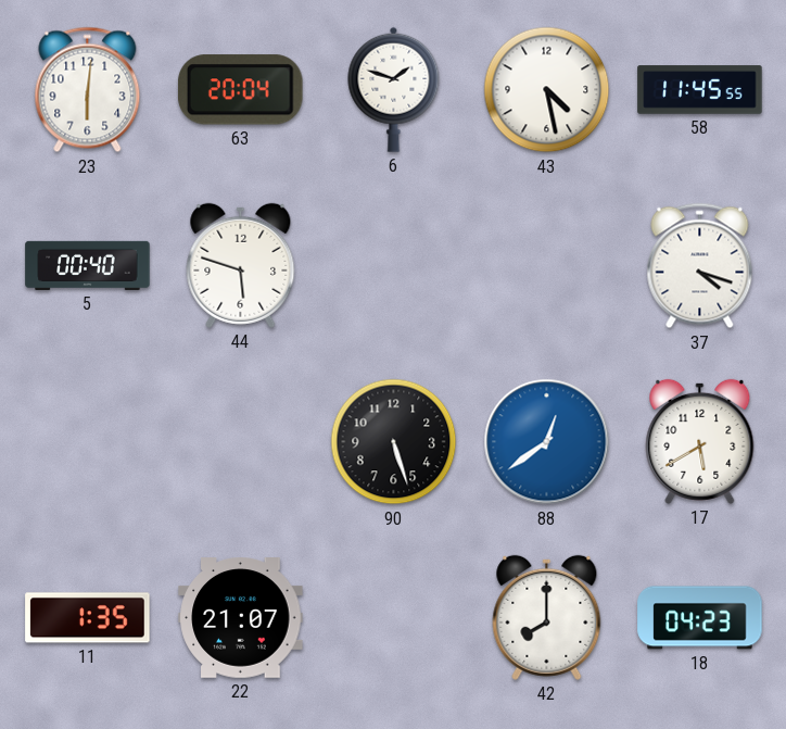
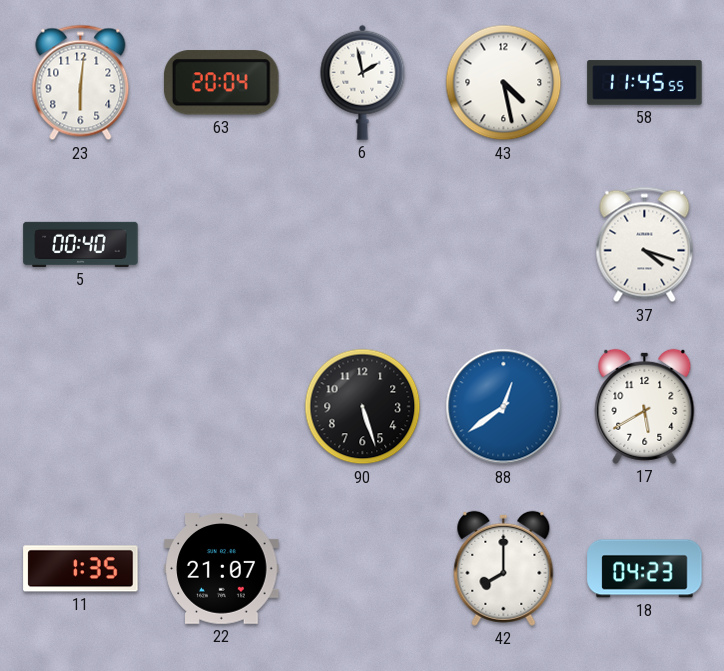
6: 1:48 -> 1:58 (363, 82)
44: 5:48 -> none (241, 265)
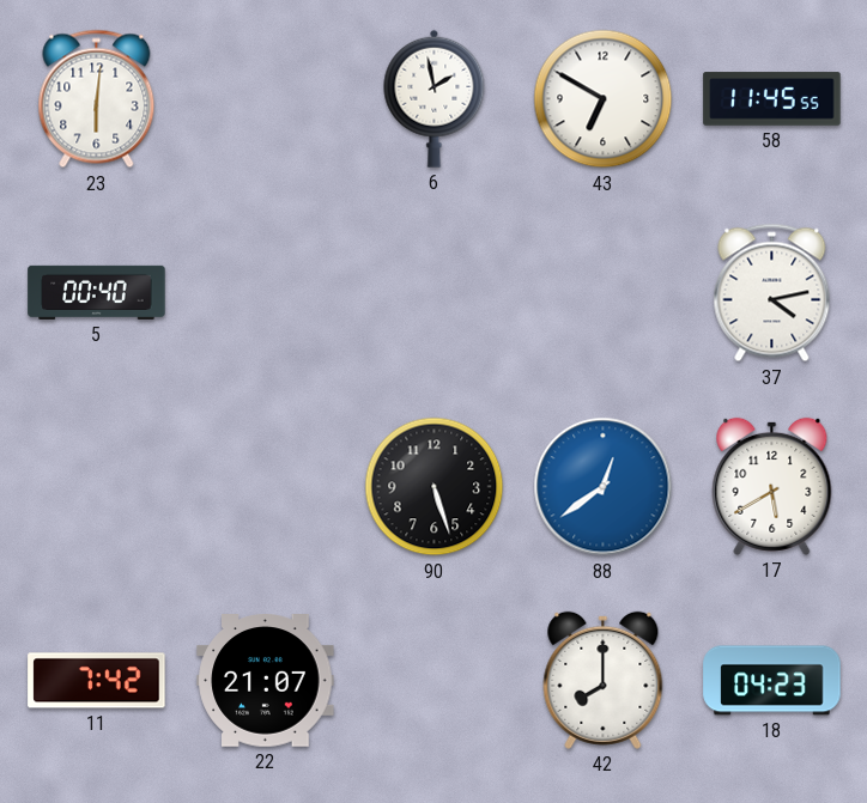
63: 20:04 -> none (221, 83)
43: 4:28 -> 6:50 (604, 99)
37: 4:18 -> 4:13 (772, 293)
11: 1:35 -> 7:42 (97, 681)
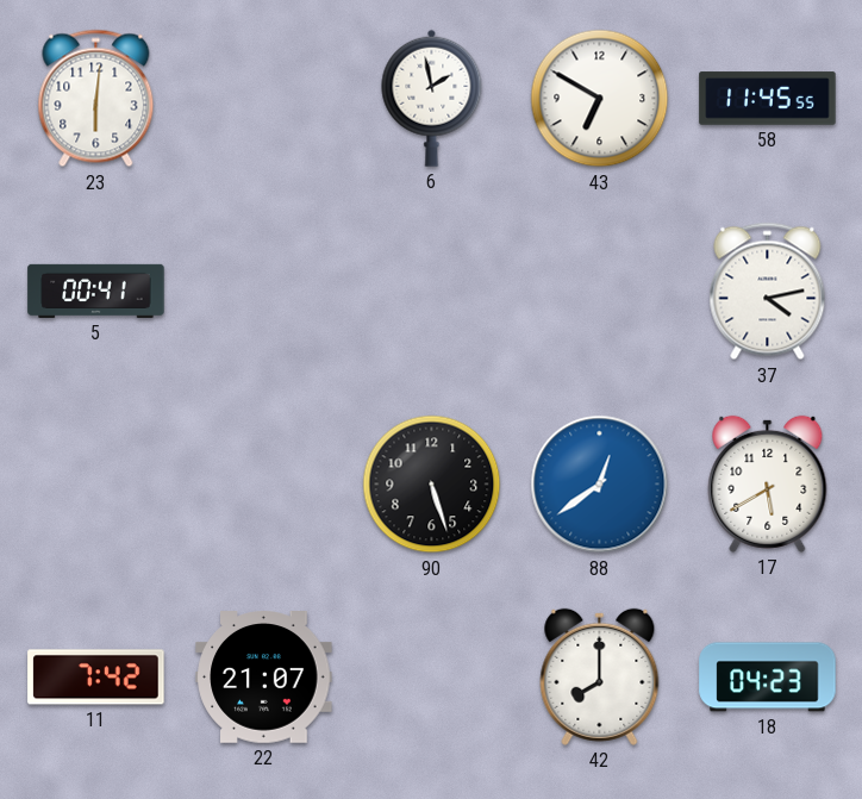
5: 00:40 -> 00:41 (96, 291)
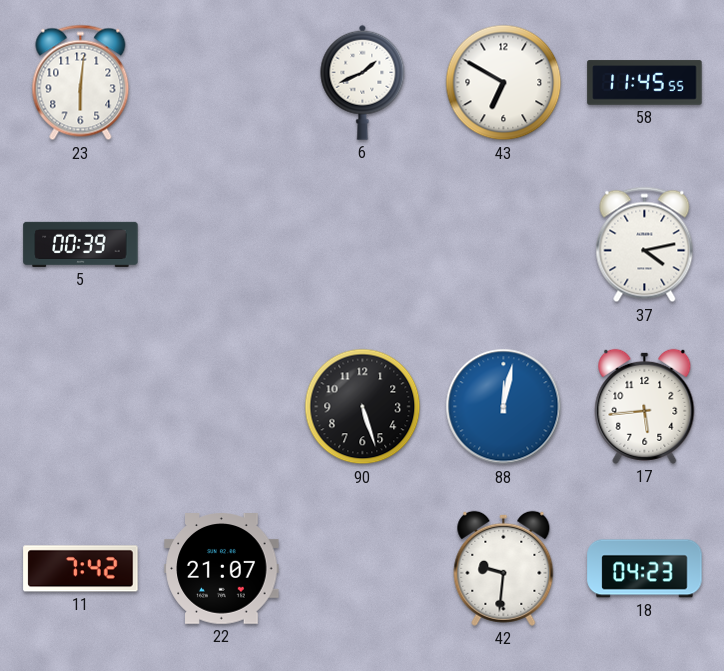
6: 1:58 -> 1:41 (363, 82)
5: 00:41 -> 00:39 (81, 244)
88: 12:39 -> 12:02 (504, 407)
17: 5:40 -> 5:44 (645, 406)
42: 8:00 -> 9:31 (504, 568)
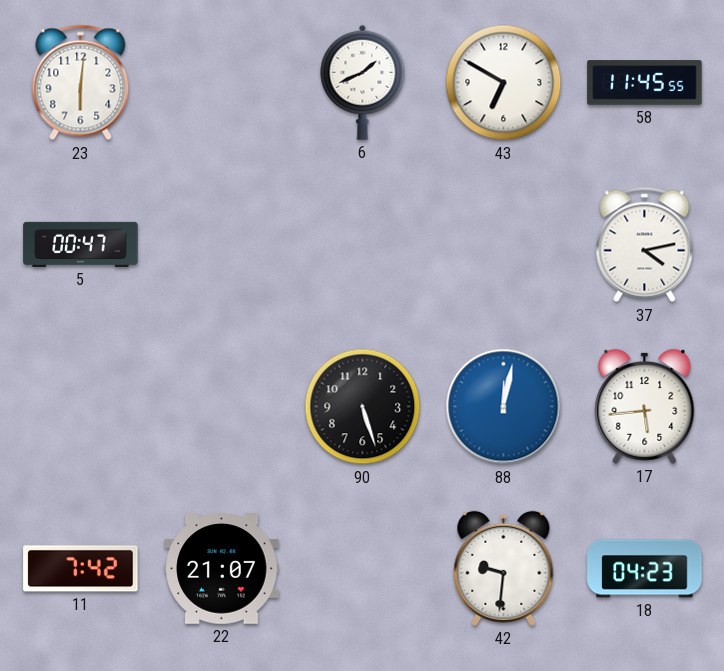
5: 00:39 -> 00:47 (81, 244)
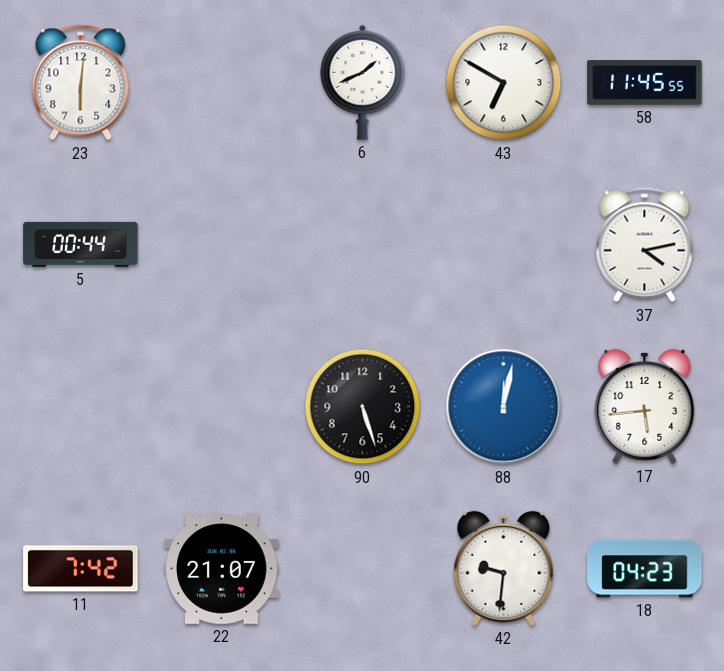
5: 00:47 -> 00:44 (81, 244)
